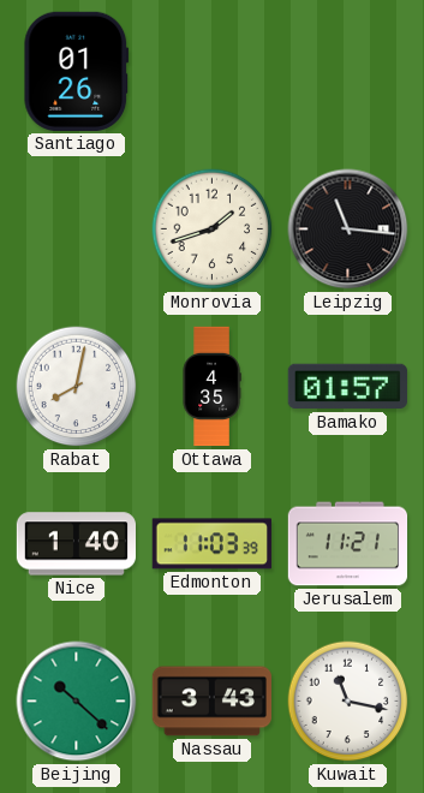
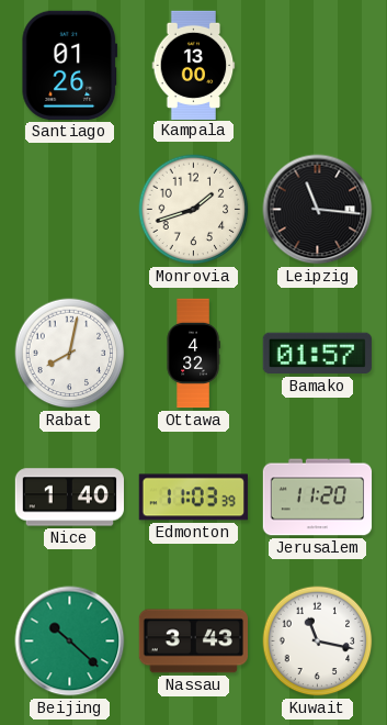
Kampala: none -> 13:00 (194, 65)
Ottawa: 4:35 -> 4:32 (193, 354)
Jerusalem: 11:21 -> 11:20 (318, 498)
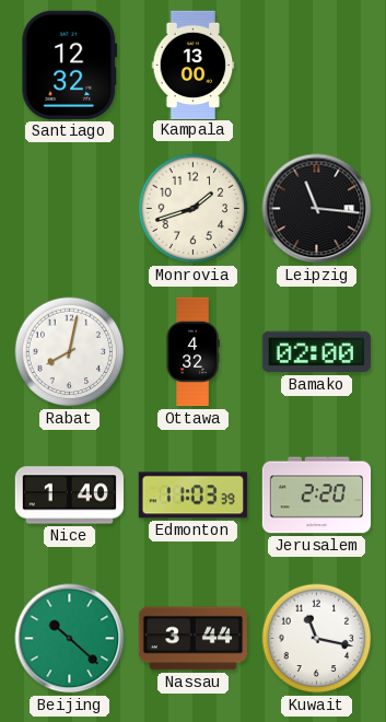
Santiago: 01:26 -> 12:32 (70, 65)
Bamako: 01:57 -> 02:00 (316, 352)
Jerusalem: 11:20 -> 2:20 (317, 496)
Nassau: 3:43 -> 3:44 (192, 639)
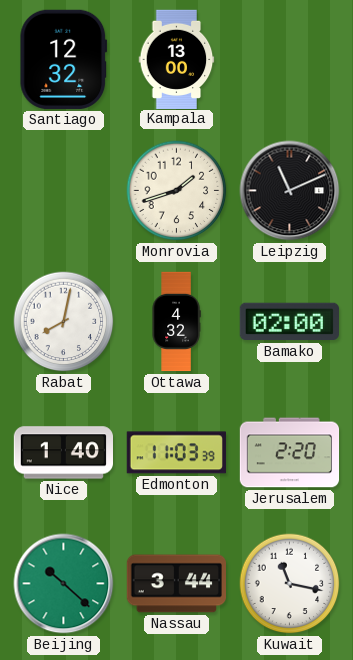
Leipzig: 11:16 -> 11:11 (290, 191)
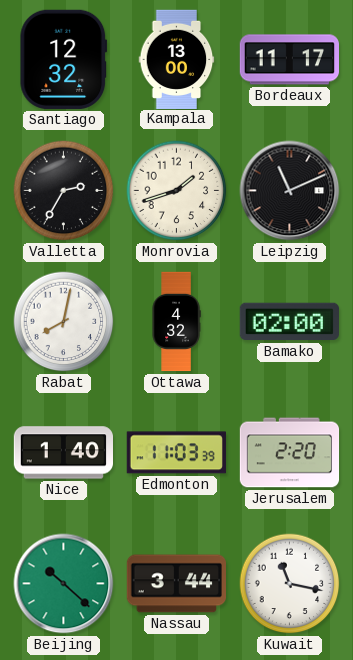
Bordeaux: none -> 11:17 (289, 60)
Valletta: none -> 2:35 (64, 191)
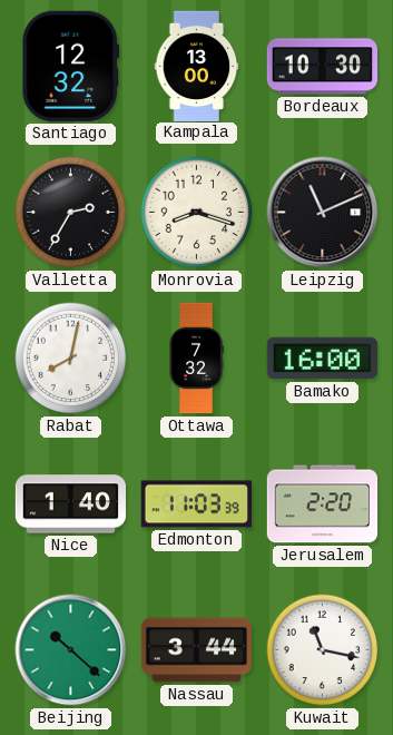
Bordeaux: 11:17 -> 10:30 (322, 67)
Monrovia: 1:42 -> 8:18 (197, 213)
Ottawa: 4:32 -> 7:32 (196, 359)
Bamako: 02:00 -> 16:00 (322, 359)
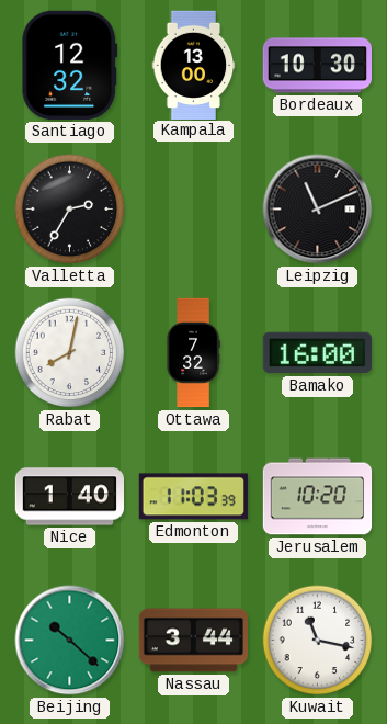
Monrovia: 8:18 -> none (197, 213)
Jerusalem: 2:20 -> 10:20 (318, 497)
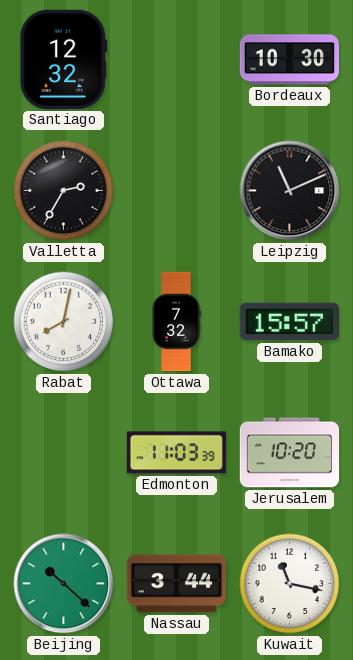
Kampala: 13:00 -> none (194, 65)
Bamako: 16:00 -> 15:57 (289, 322)
Nice: 1:40 -> none (69, 497)
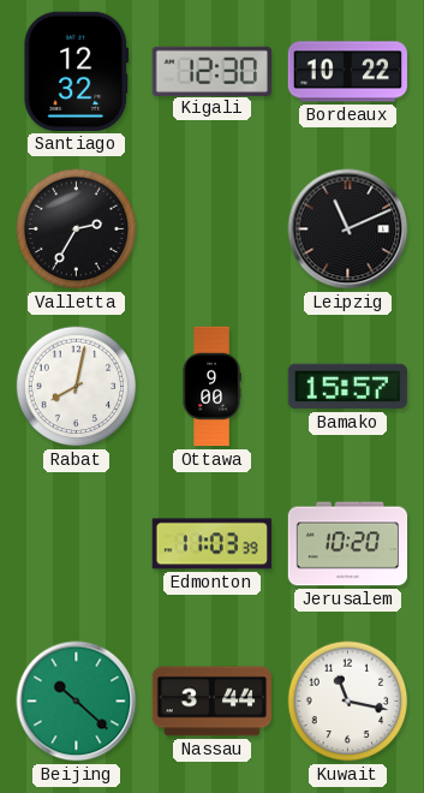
Kigali: none -> 12:30 (211, 71)
Bordeaux: 10:30 -> 10:22 (347, 72)
Ottawa: 7:32 -> 9:00 (211, 387)
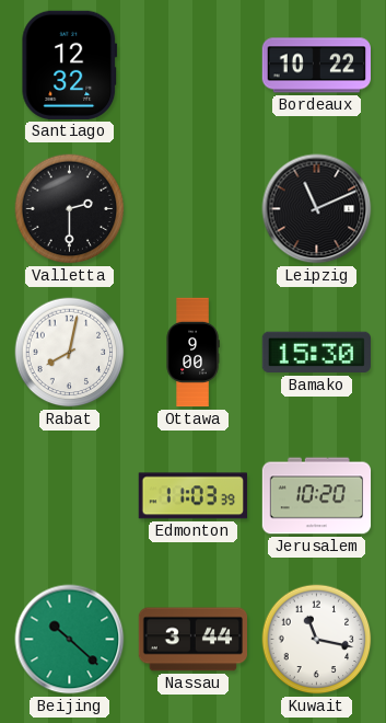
Kigali: 12:30 -> none (211, 71)
Valletta: 2:35 -> 2:30 (70, 209)
Bamako: 15:57 -> 15:30 (316, 353)
